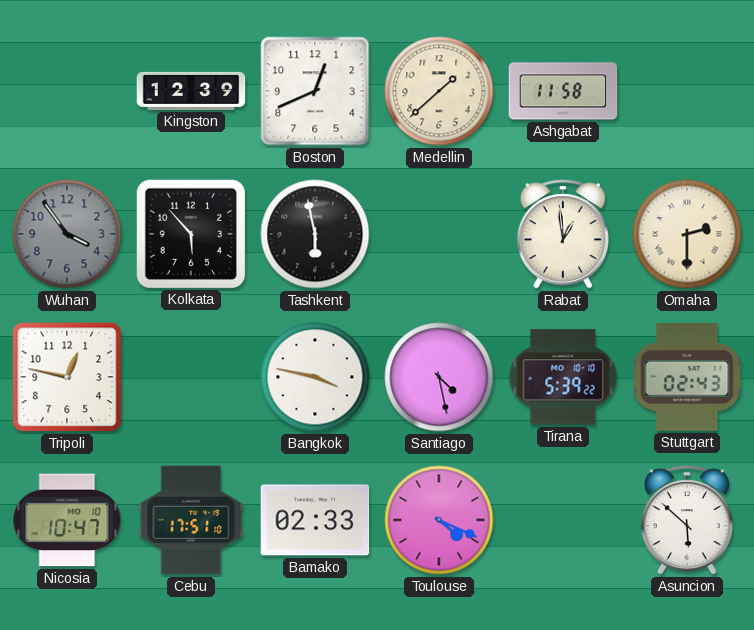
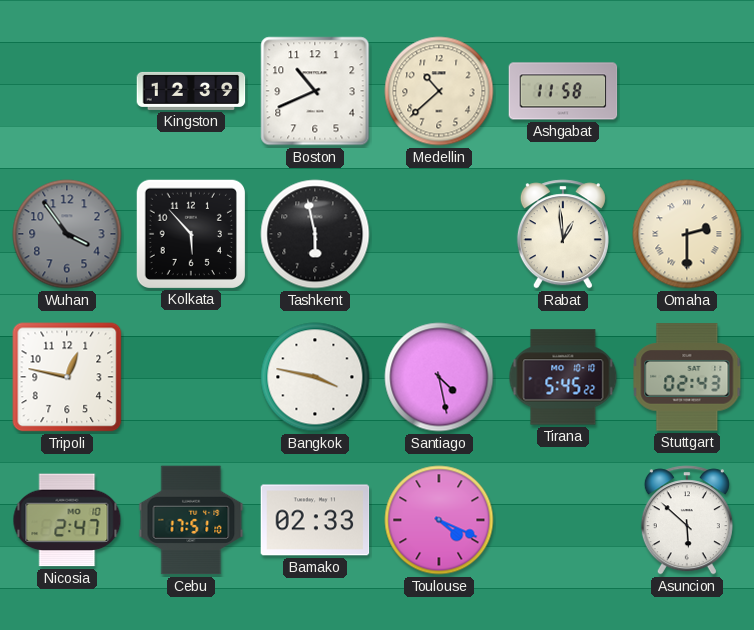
Boston: 12:41 -> 10:41 (315, 91)
Medellin: 1:38 -> 10:38 (439, 91)
Tirana: 5:39 -> 5:45 (563, 377)
Nicosia: 10:47 -> 2:47 (67, 520)
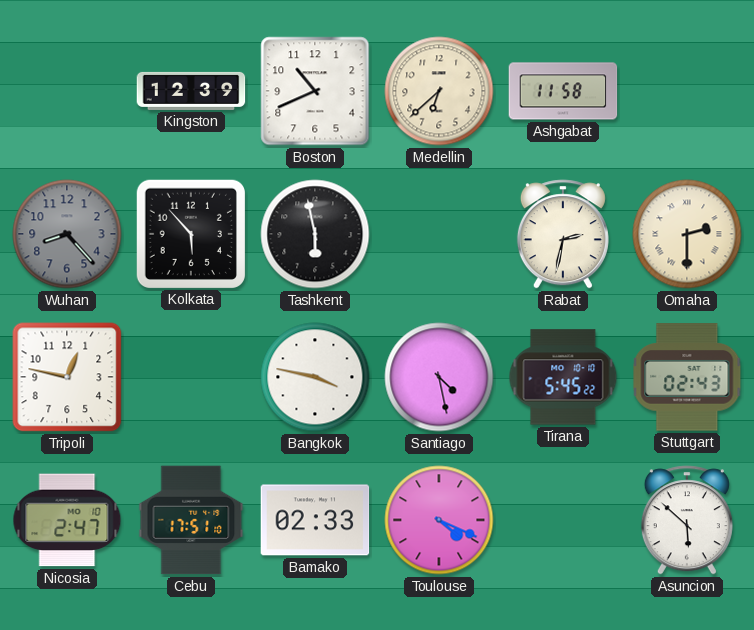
Medellin: 10:38 -> 6:38 (439, 91)
Wuhan: 3:54 -> 8:23 (67, 234)
Rabat: 12:59 -> 2:32 (563, 234)
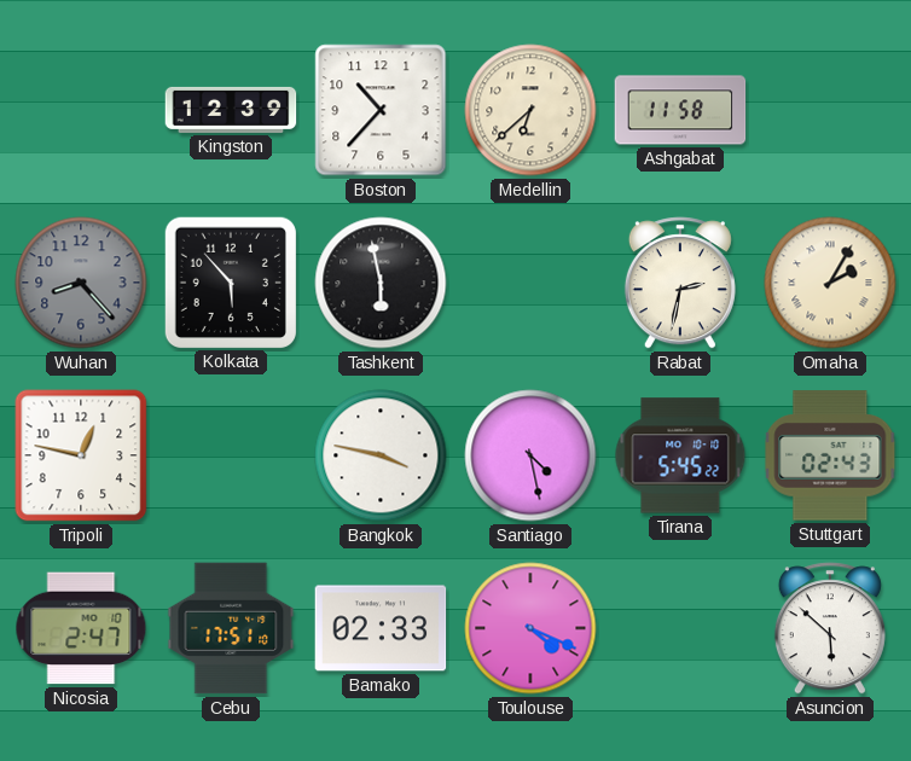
Boston: 10:41 -> 10:37 (381, 110)
Omaha: 2:30 -> 2:05 (830, 283)
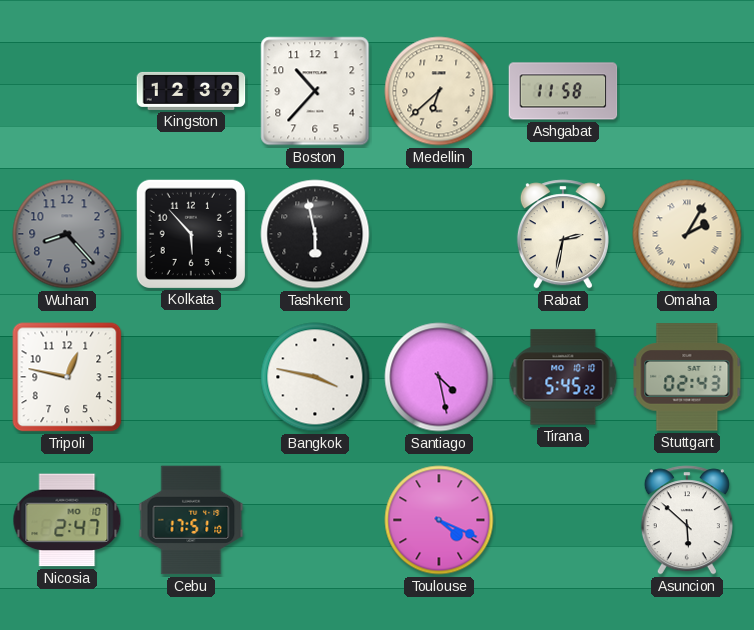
Bamako: 02:33 -> none (381, 628)
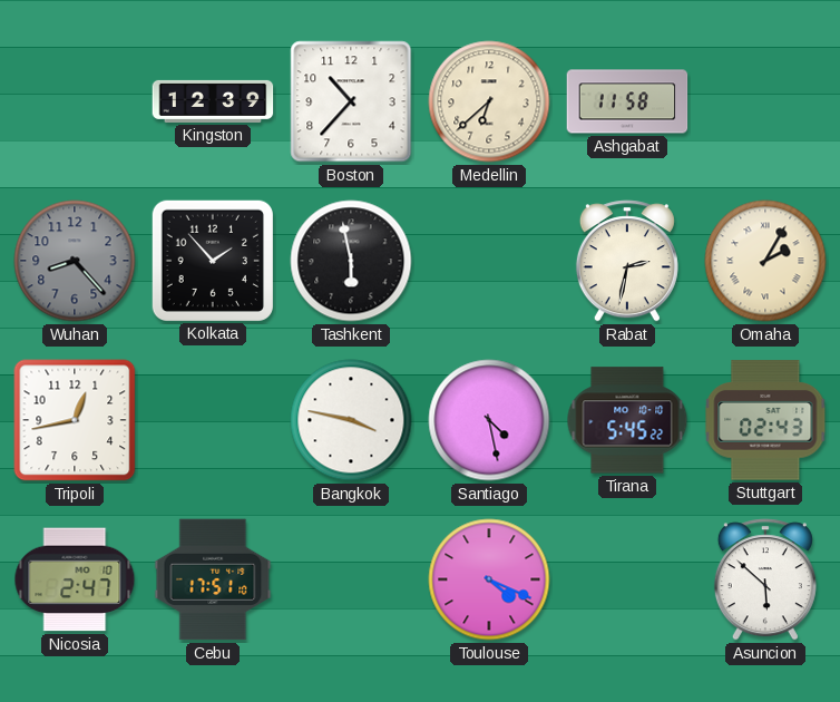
Kolkata: 5:53 -> 1:53 (212, 260)
Tripoli: 12:47 -> 12:43 (75, 420)
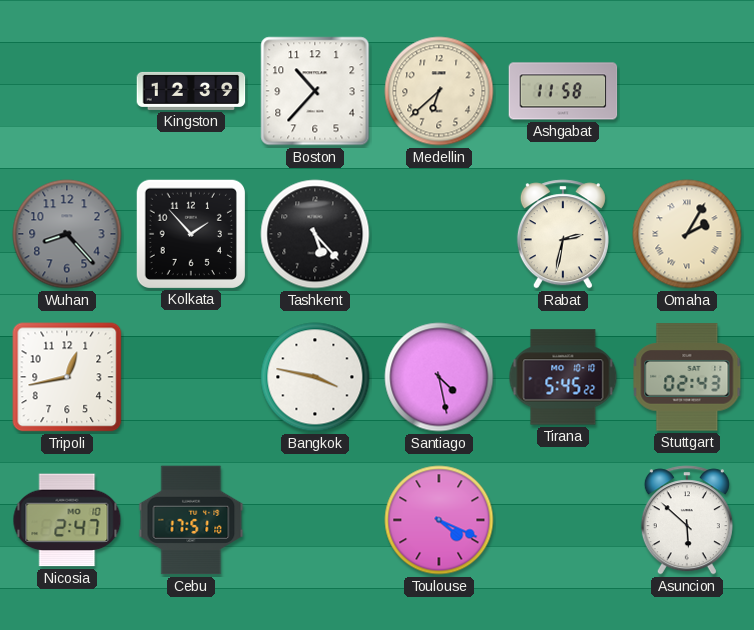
Tashkent: 5:58 -> 5:23 (315, 234)
